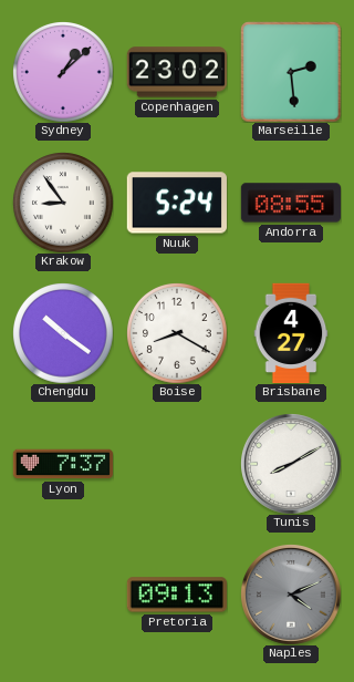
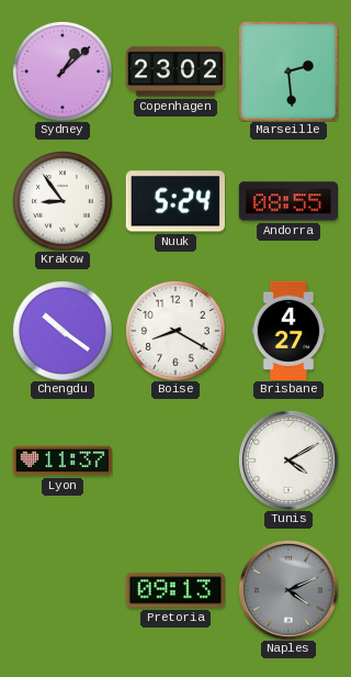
Lyon: 7:37 -> 11:37 (63, 460)
Tunis: 8:10 -> 4:10 (288, 460)
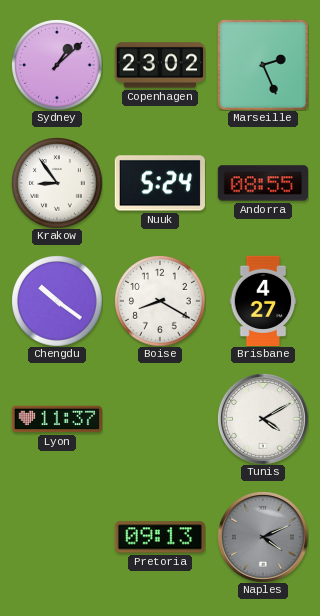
Marseille: 2:29 -> 2:26 (263, 65)
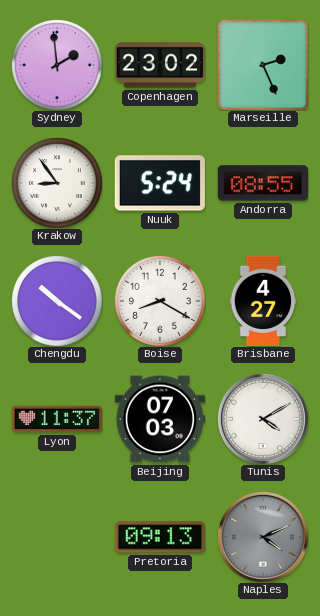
Sydney: 1:08 -> 1:59 (57, 65)
Beijing: none -> 07:03 (160, 419)
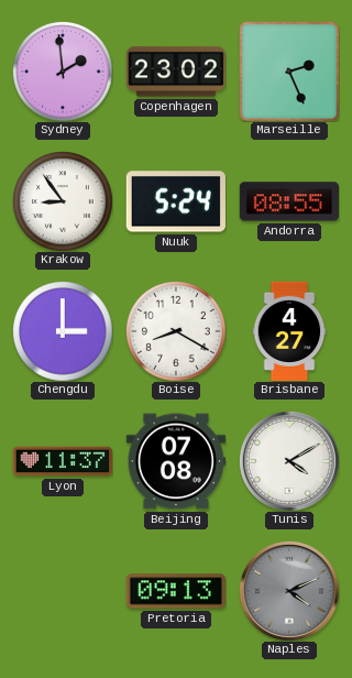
Chengdu: 10:21 -> 3:00 (63, 331)
Beijing: 07:03 -> 07:08 (176, 461)
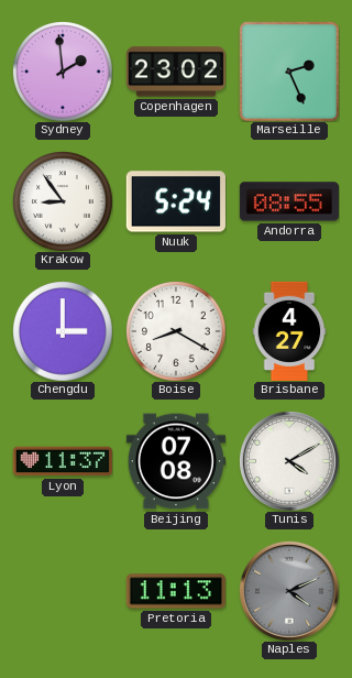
Pretoria: 09:13 -> 11:13 (176, 591)
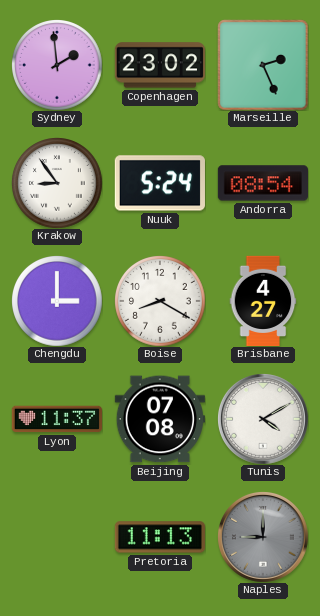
Andorra: 08:55 -> 08:54 (262, 183)
Naples: 4:11 -> 9:00 (263, 537)
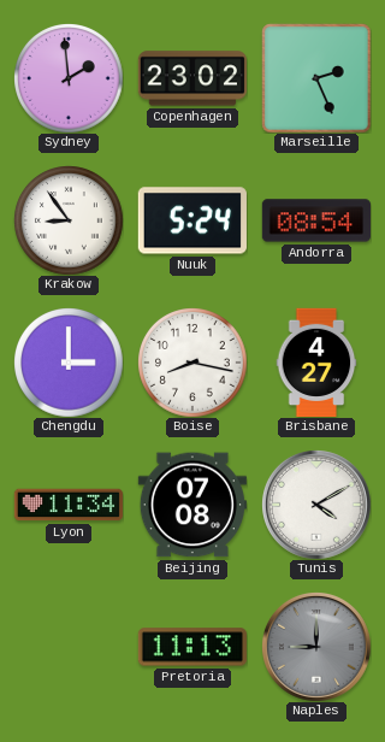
Boise: 8:20 -> 8:17 (192, 363)
Lyon: 11:37 -> 11:34 (69, 505)
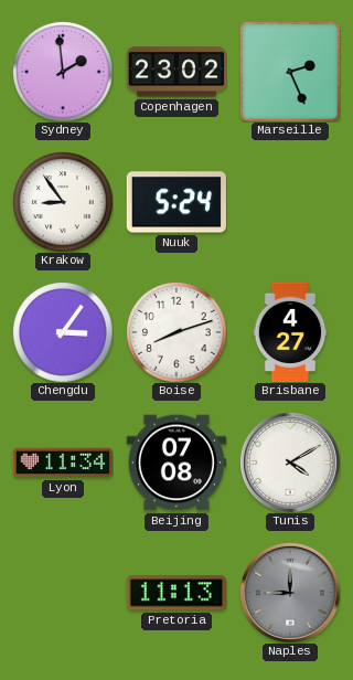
Andorra: 08:54 -> none (315, 220)
Chengdu: 3:00 -> 3:06 (63, 332)
Boise: 8:17 -> 8:12 (176, 332)
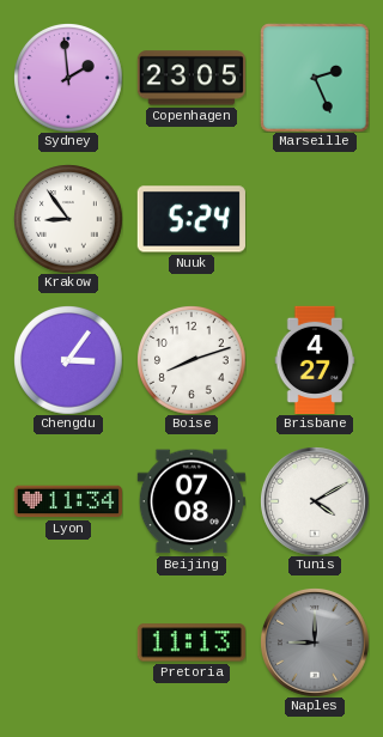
Copenhagen: 23:02 -> 23:05 (191, 78)
